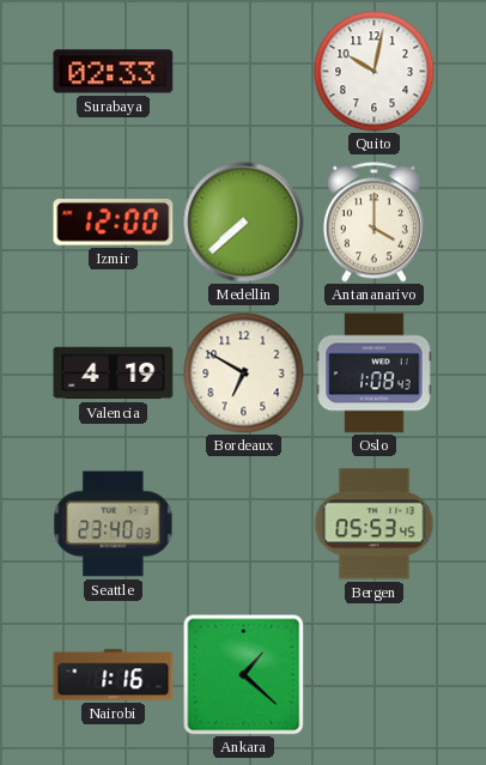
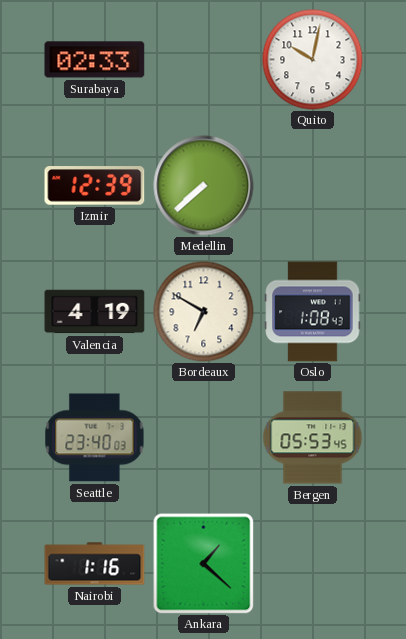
Izmir: 12:00 -> 12:39 (95, 186)
Antananarivo: 4:00 -> none (373, 223)
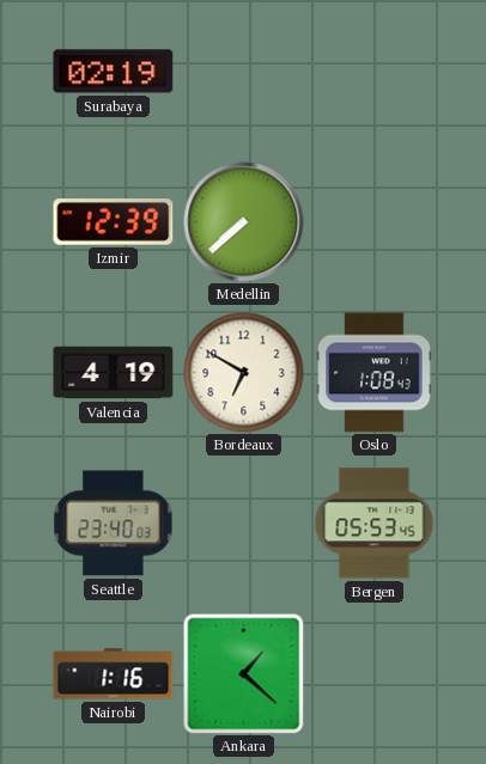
Surabaya: 02:33 -> 02:19 (114, 72)
Quito: 10:02 -> none (313, 60)
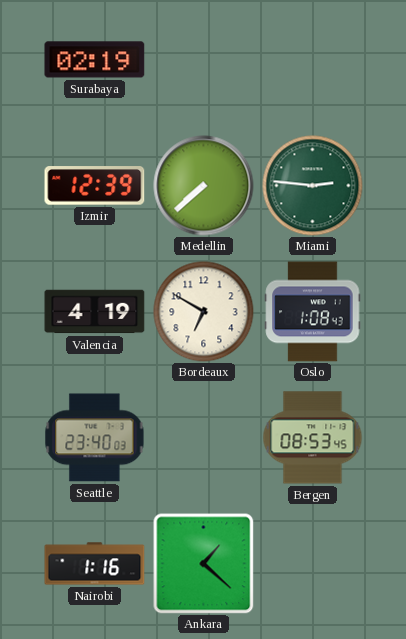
Miami: none -> 2:46 (313, 186)
Bergen: 05:53 -> 08:53 (313, 438)
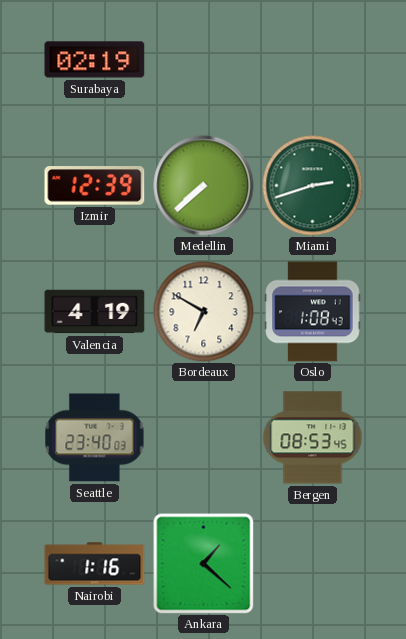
Miami: 2:46 -> 2:42 (313, 186)
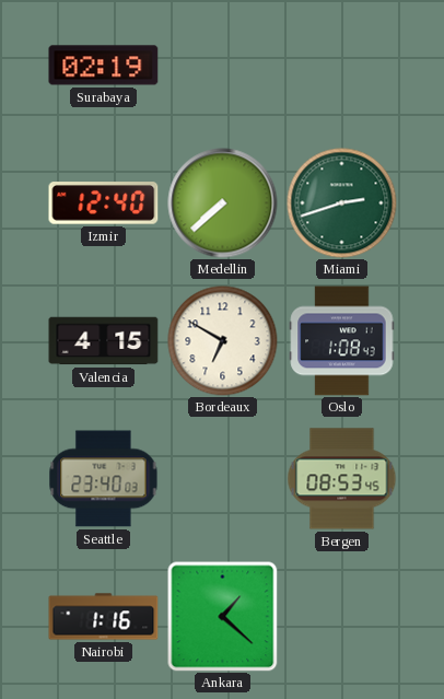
Izmir: 12:39 -> 12:40 (104, 203)
Valencia: 4:19 -> 4:15 (104, 341)
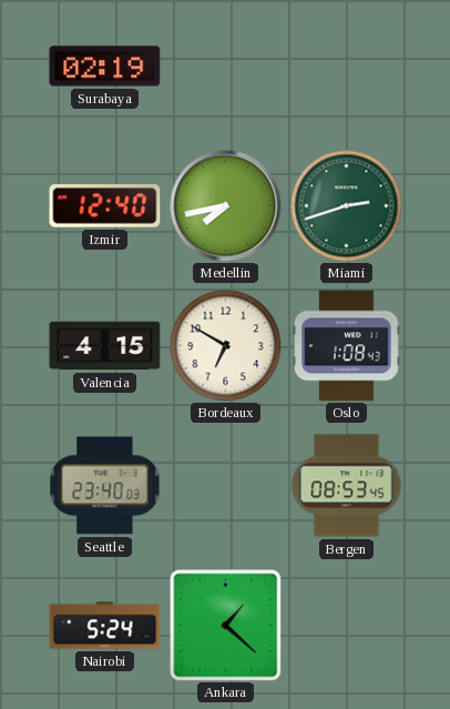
Medellin: 7:38 -> 7:43 (226, 206)
Nairobi: 1:16 -> 5:24 (105, 626)
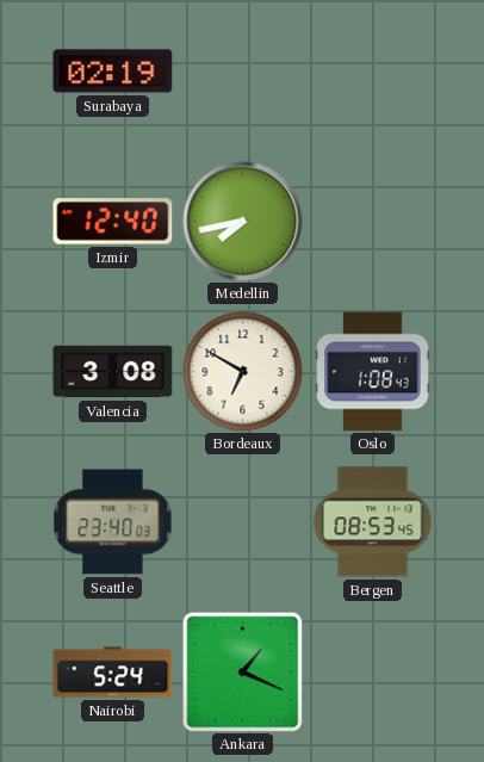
Miami: 2:42 -> none (347, 206)
Valencia: 4:15 -> 3:08 (113, 372)
Ankara: 1:22 -> 1:19 (243, 673)
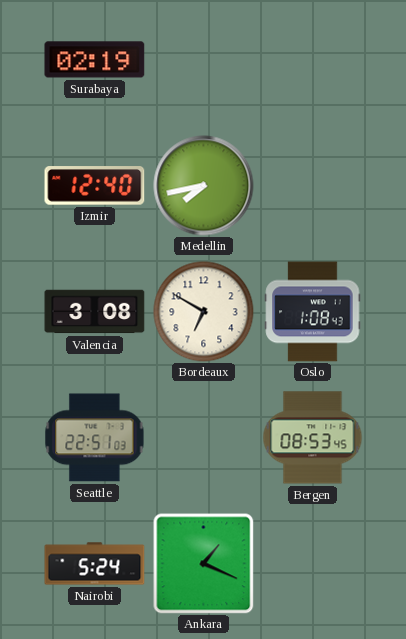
Seattle: 23:40 -> 22:51 (95, 438)
